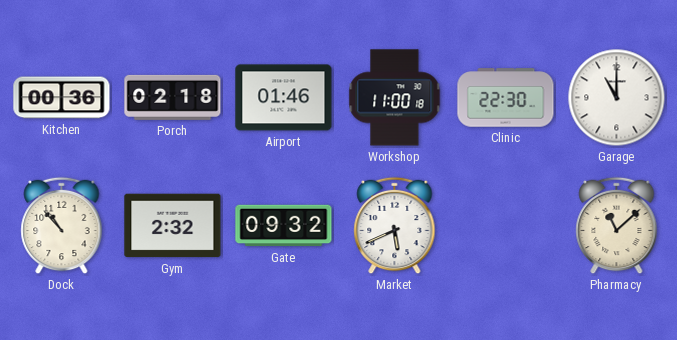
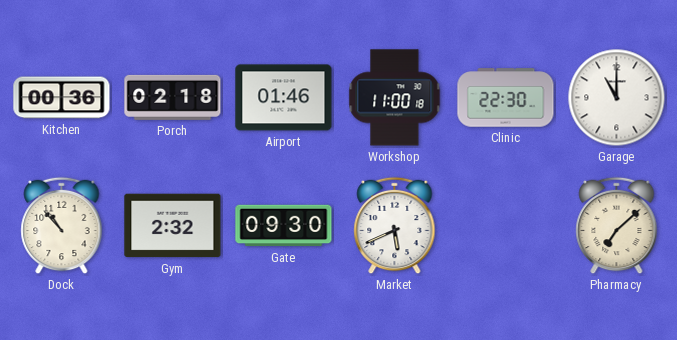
Gate: 09:32 -> 09:30 (284, 226)
Pharmacy: 11:08 -> 7:08 (617, 226)
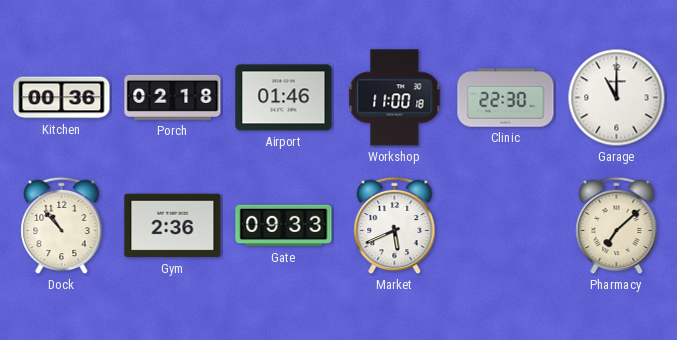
Gym: 2:32 -> 2:36 (173, 226)
Gate: 09:30 -> 09:33 (284, 226)
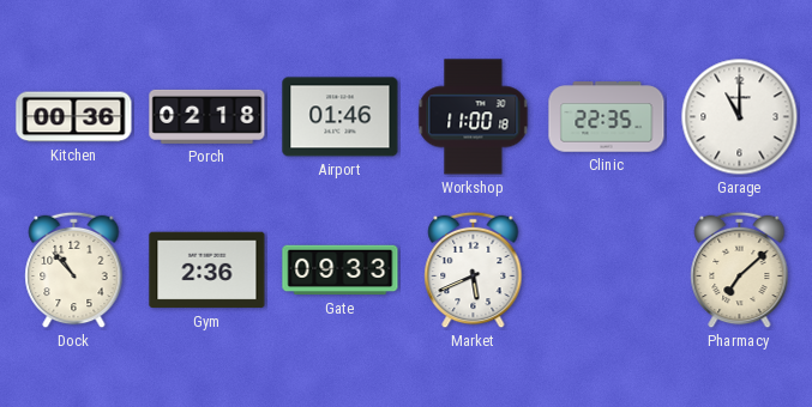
Clinic: 22:30 -> 22:35 (607, 117)
